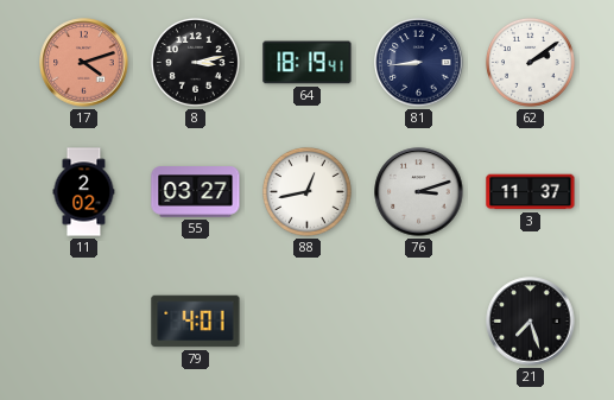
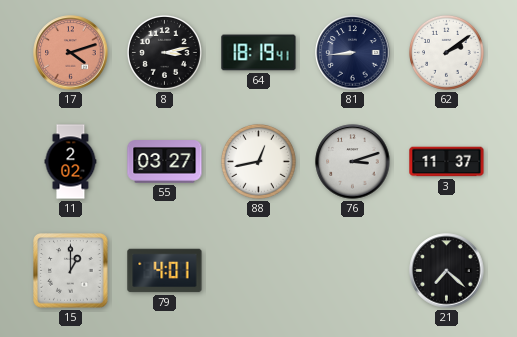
15: none -> 1:00 (71, 271)
21: 7:27 -> 7:22 (447, 271)
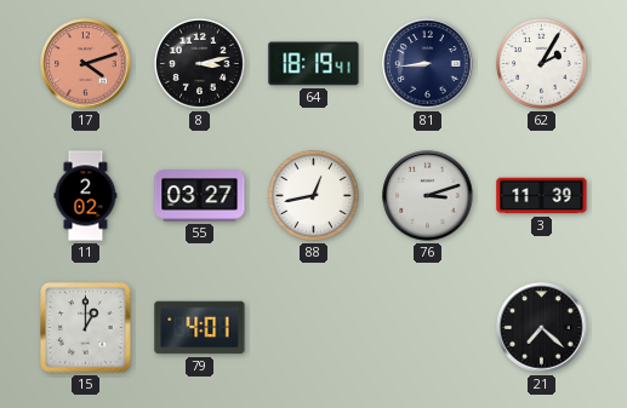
62: 2:09 -> 2:05 (542, 64)
3: 11:37 -> 11:39 (542, 196)
